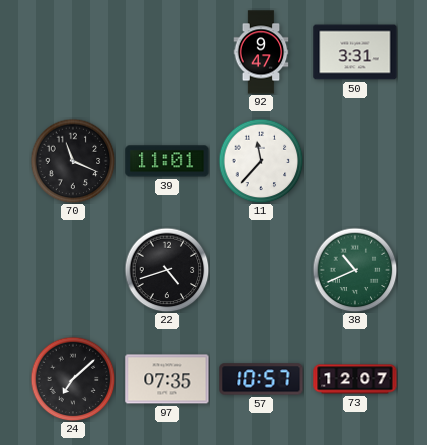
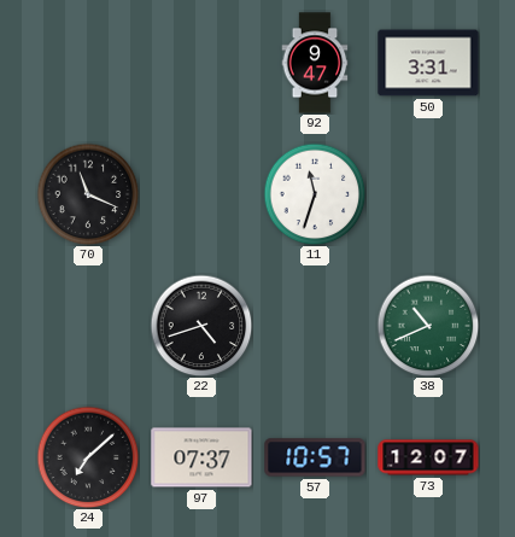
39: 11:01 -> none (167, 161)
11: 11:37 -> 11:33 (315, 194)
97: 07:35 -> 07:37 (201, 457)
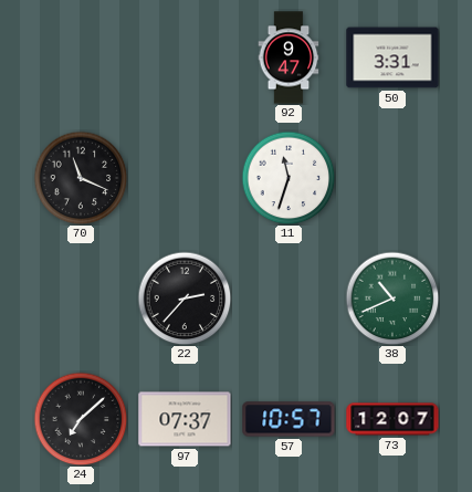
22: 4:42 -> 2:37 (185, 299)
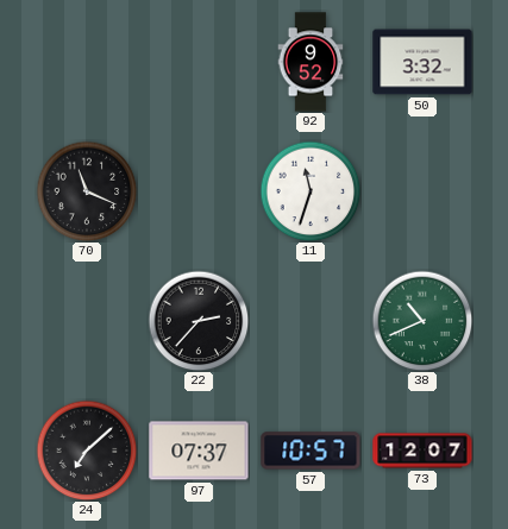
92: 9:47 -> 9:52 (311, 62)
50: 3:31 -> 3:32 (422, 62)
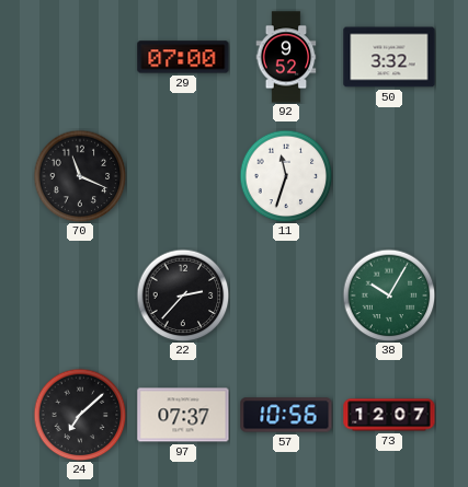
29: none -> 07:00 (183, 57)
38: 10:41 -> 10:05 (389, 295)
57: 10:57 -> 10:56 (286, 415)
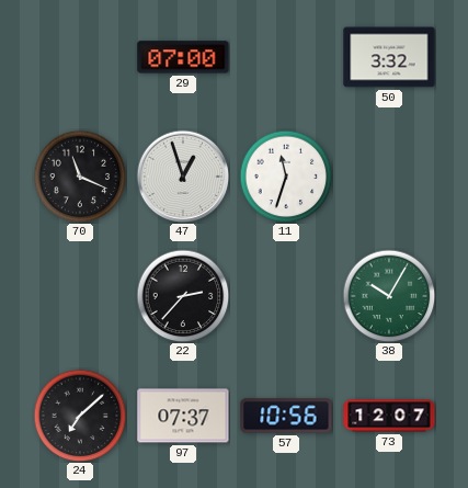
92: 9:52 -> none (286, 57)
47: none -> 12:57 (183, 177)
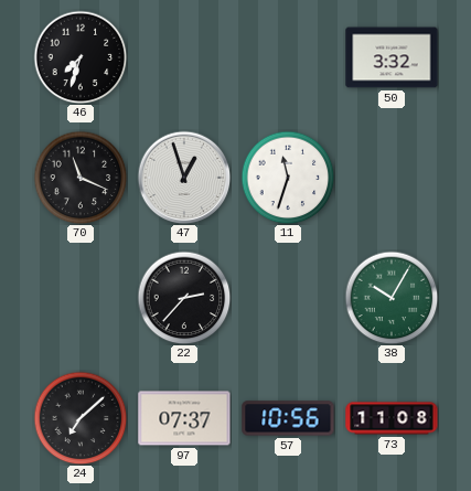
46: none -> 7:33 (81, 57)
29: 07:00 -> none (183, 57)
73: 12:07 -> 11:08 (392, 418)
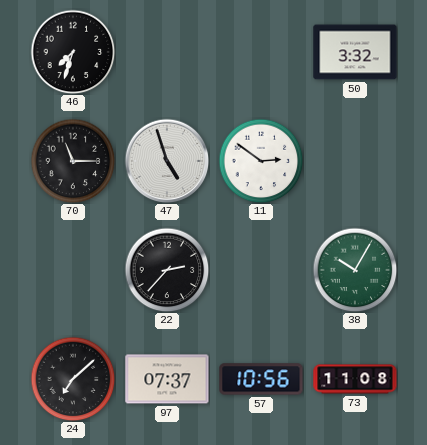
70: 11:19 -> 11:15 (73, 161)
47: 12:57 -> 4:57 (167, 161)
11: 11:33 -> 2:51 (261, 161)
